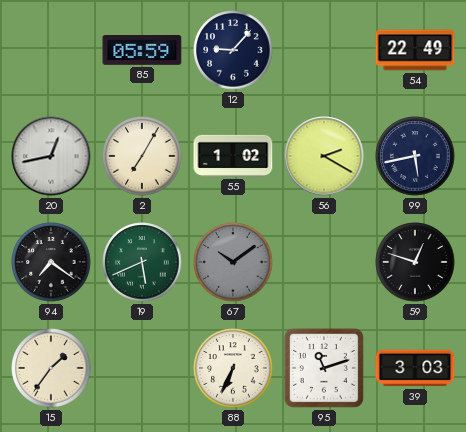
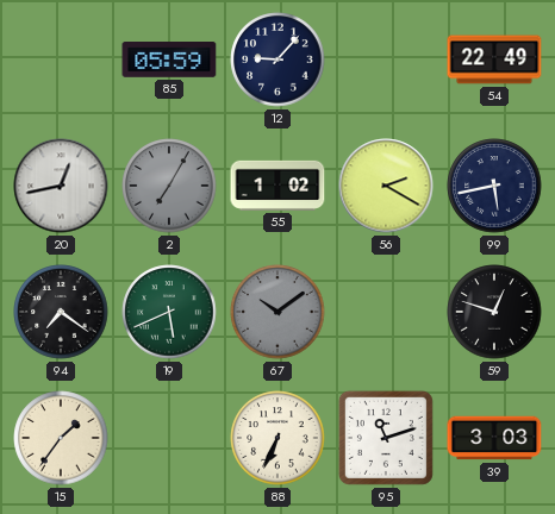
2 dial: cream -> grey (169, 186)
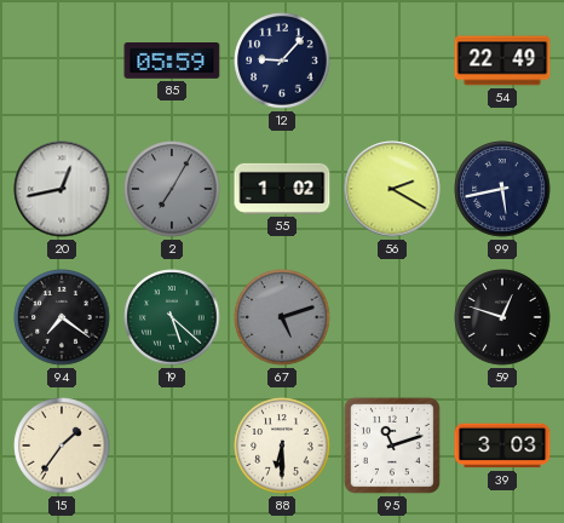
19: 5:41 -> 5:22 (172, 317)
67: 10:09 -> 5:12 (282, 317)
88: 6:34 -> 6:30 (282, 446)
